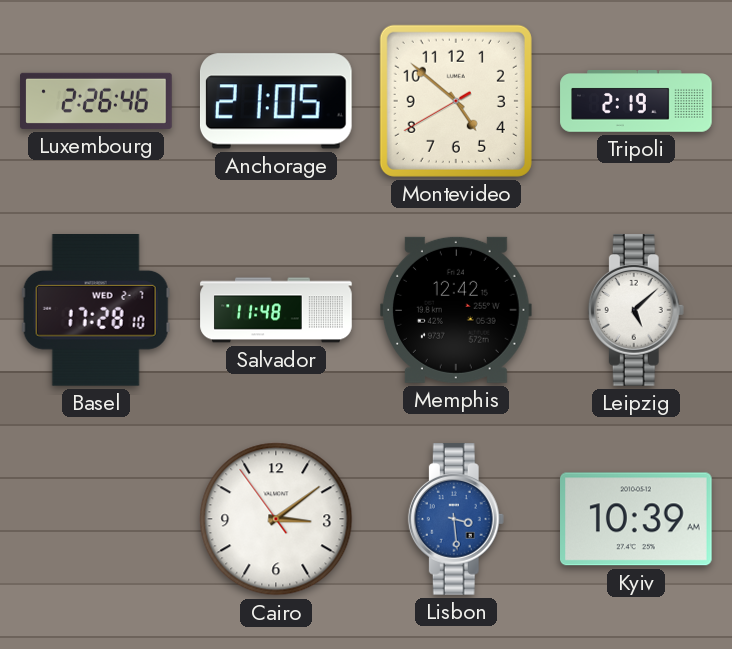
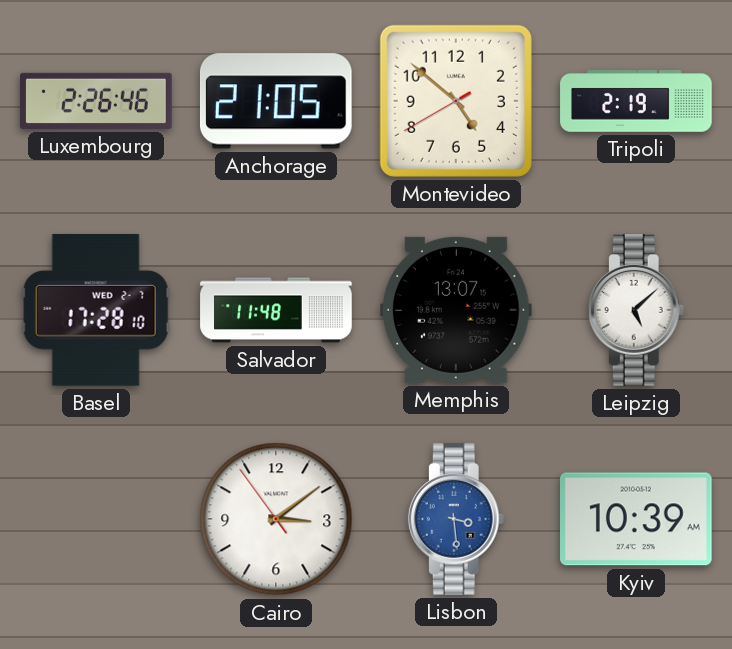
Memphis: 12:42 -> 13:07 (457, 310)
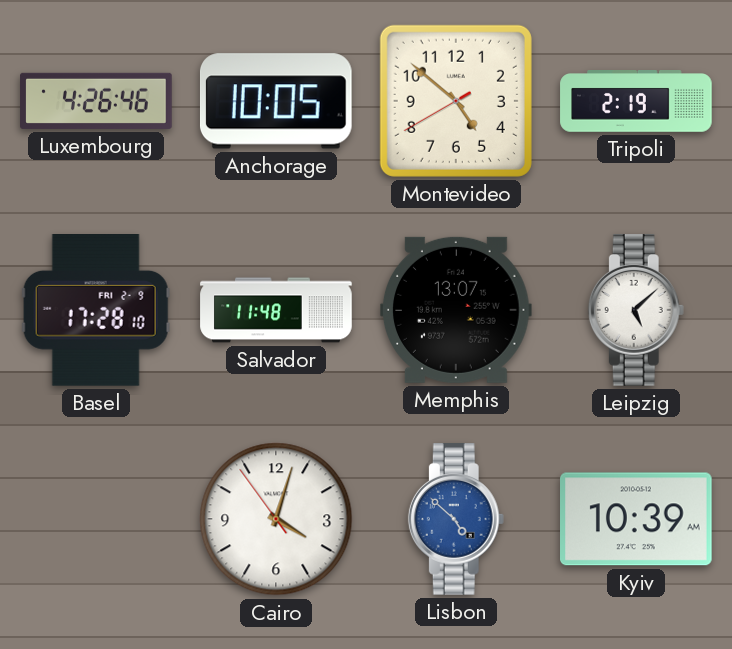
Luxembourg: 2:26 -> 4:26 (96, 101)
Anchorage: 21:05 -> 10:05 (276, 101)
Basel date: WED 2-7 -> FRI 2-9 (96, 311)
Cairo: 3:08 -> 4:02 (276, 519)
Lisbon: 3:29 -> 4:52 (456, 519)
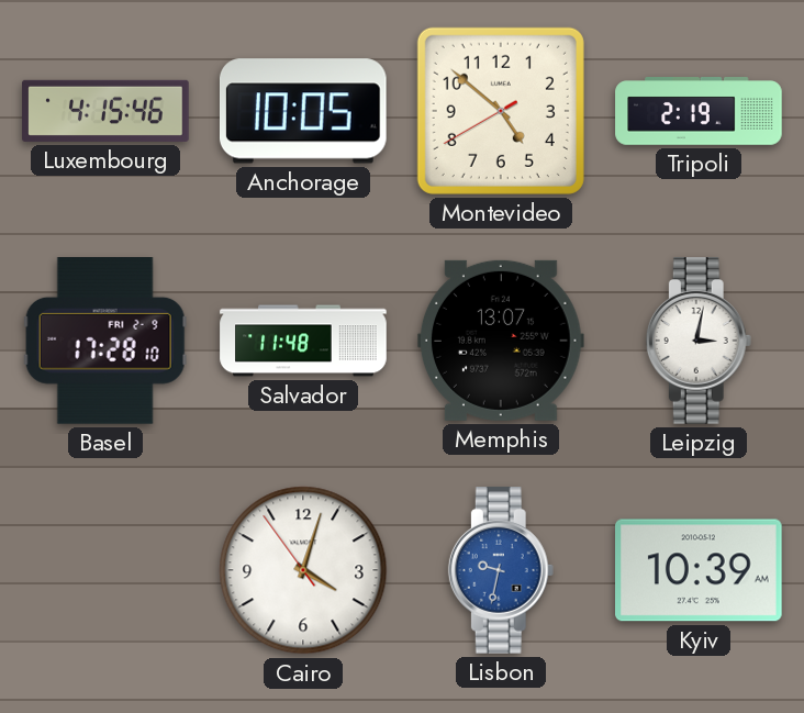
Luxembourg: 4:26 -> 4:15 (105, 111)
Leipzig: 5:08 -> 3:02 (699, 341)
Lisbon: 4:52 -> 9:32 (501, 570)
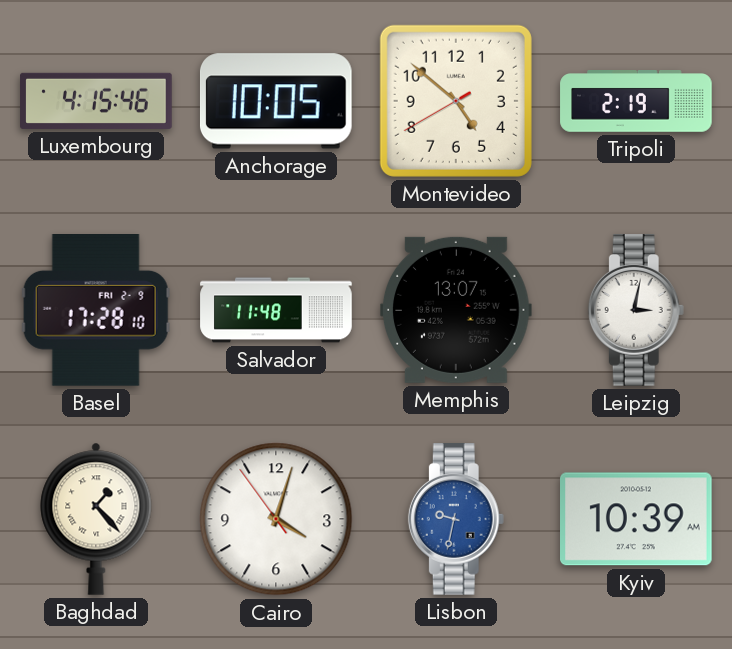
Baghdad: none -> 1:23 (96, 519)
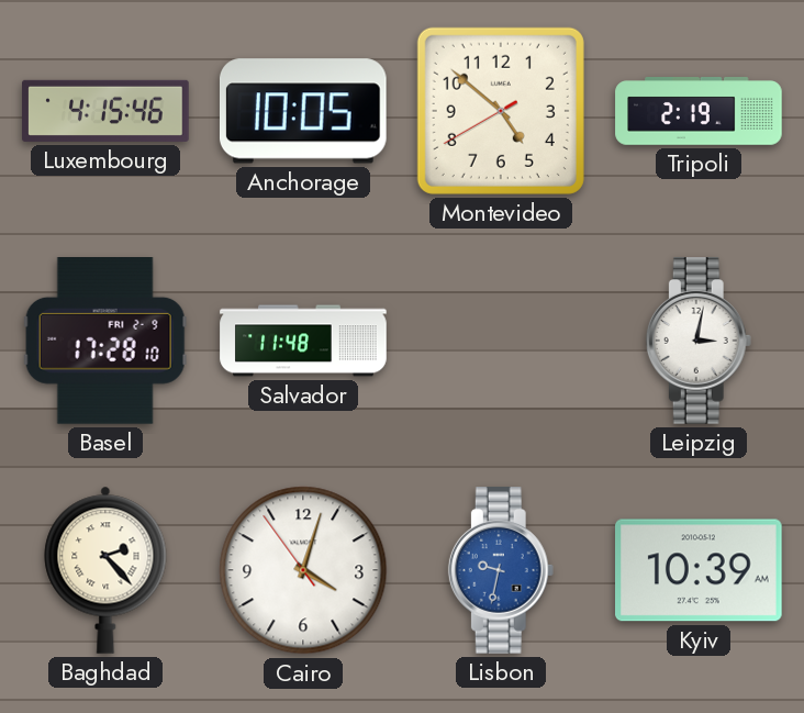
Memphis: 13:07 -> none (457, 310)
Baghdad: 1:23 -> 2:23 (105, 570)
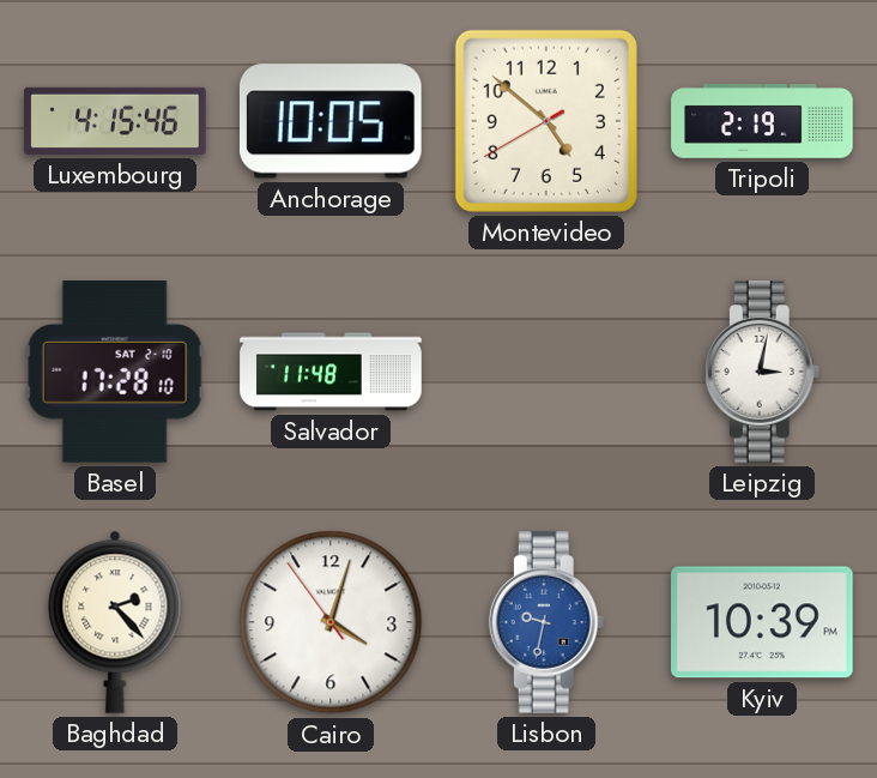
Basel date: FRI 2-9 -> SAT 2-10 (115, 373)
Kyiv: 10:39 AM -> 10:39 PM (763, 622)
